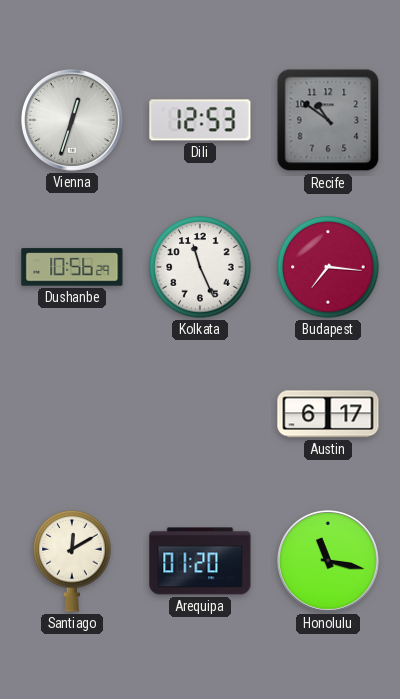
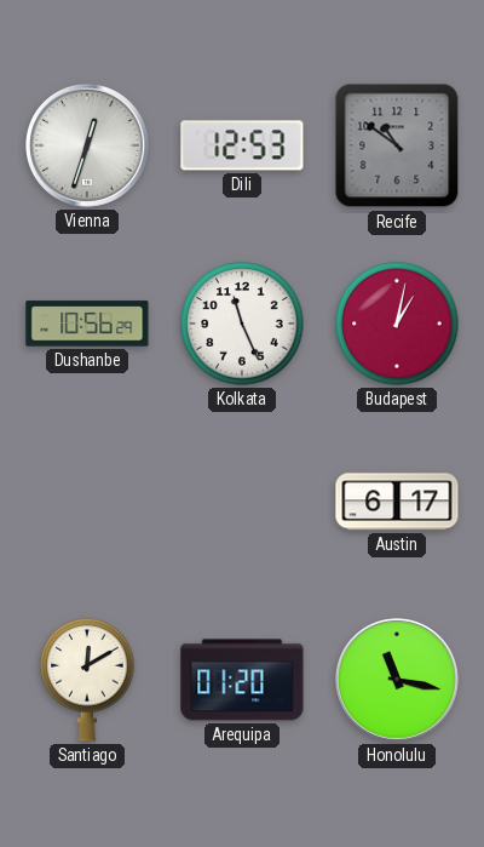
Budapest: 7:16 -> 1:02 (397, 324)
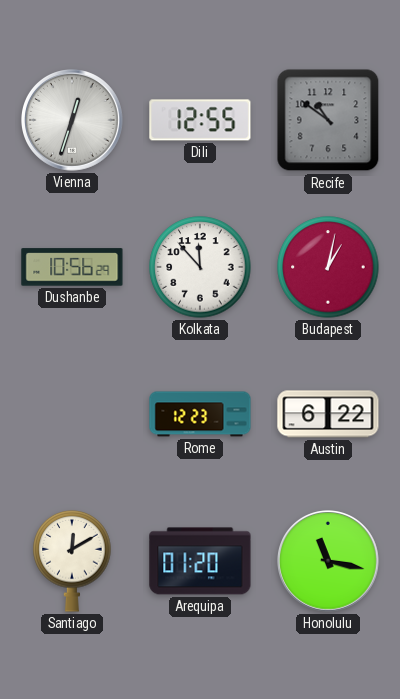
Dili: 12:53 -> 12:55 (200, 120)
Kolkata: 11:26 -> 11:53 (200, 267)
Rome: none -> 12:23 (200, 414)
Austin: 6:17 -> 6:22 (328, 414)
